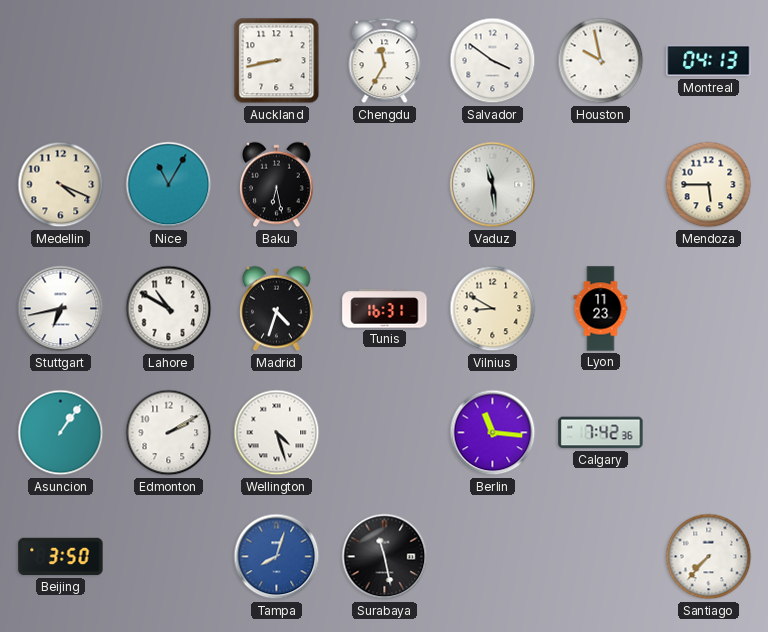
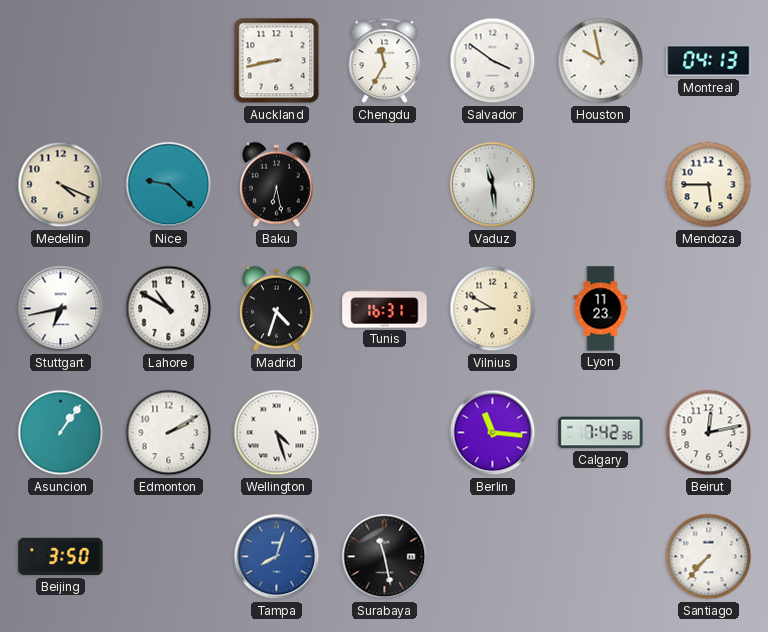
Nice: 11:05 -> 9:22 (169, 185)
Beirut: none -> 12:13 (709, 433)
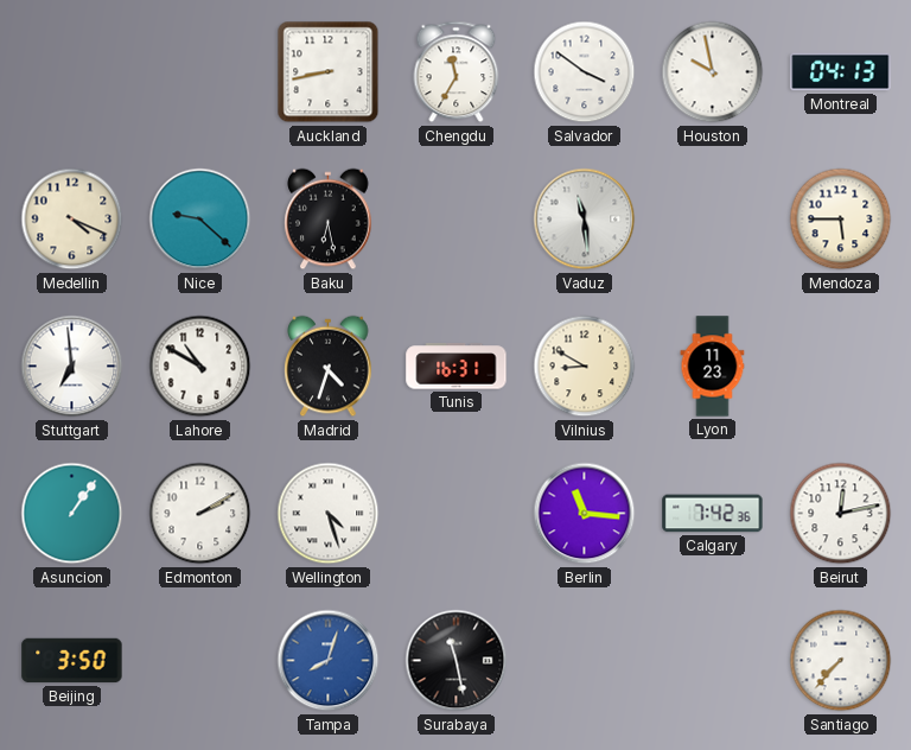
Stuttgart: 6:43 -> 6:59 (72, 367)
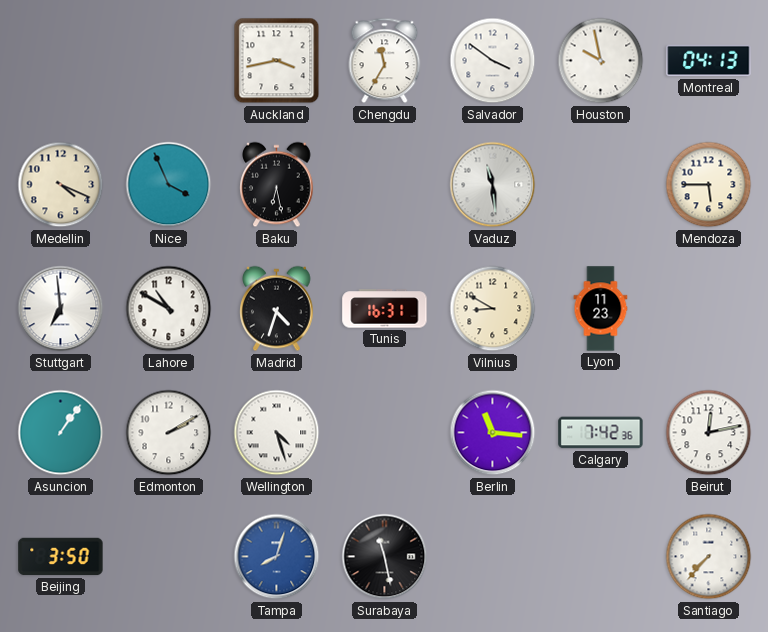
Auckland: 8:43 -> 3:43 (277, 61)
Nice: 9:22 -> 3:56 (169, 185)
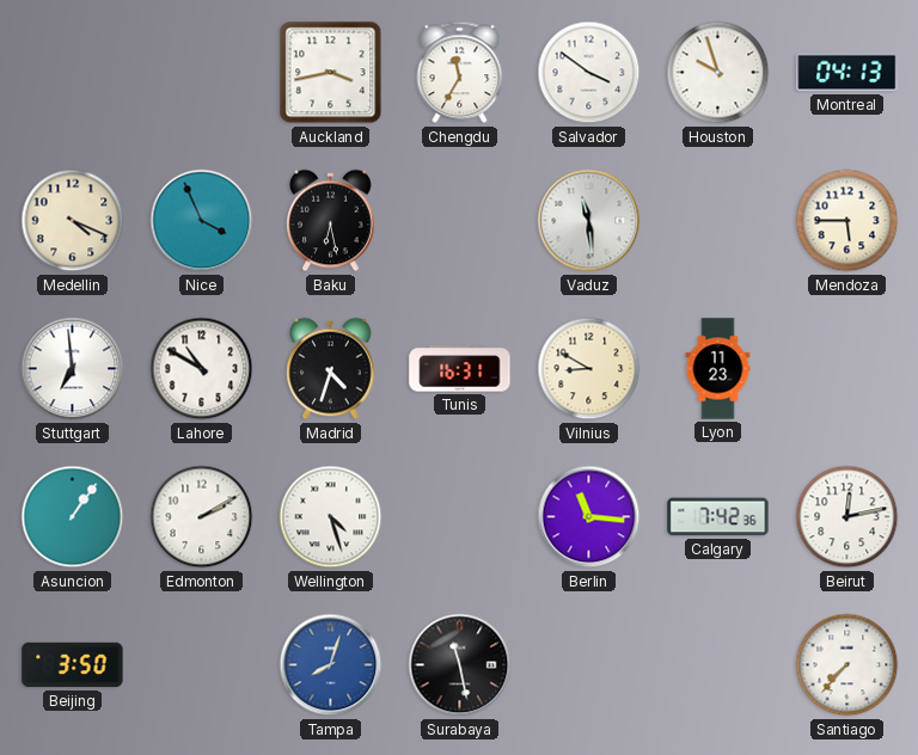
Houston: 9:58 -> 9:57 (718, 73)
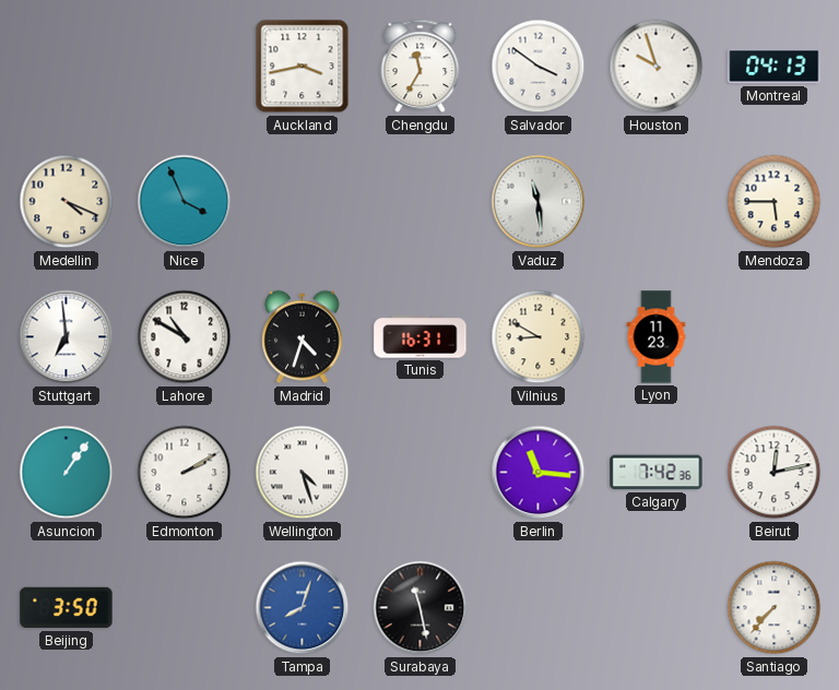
Baku: 6:28 -> none (331, 221)
